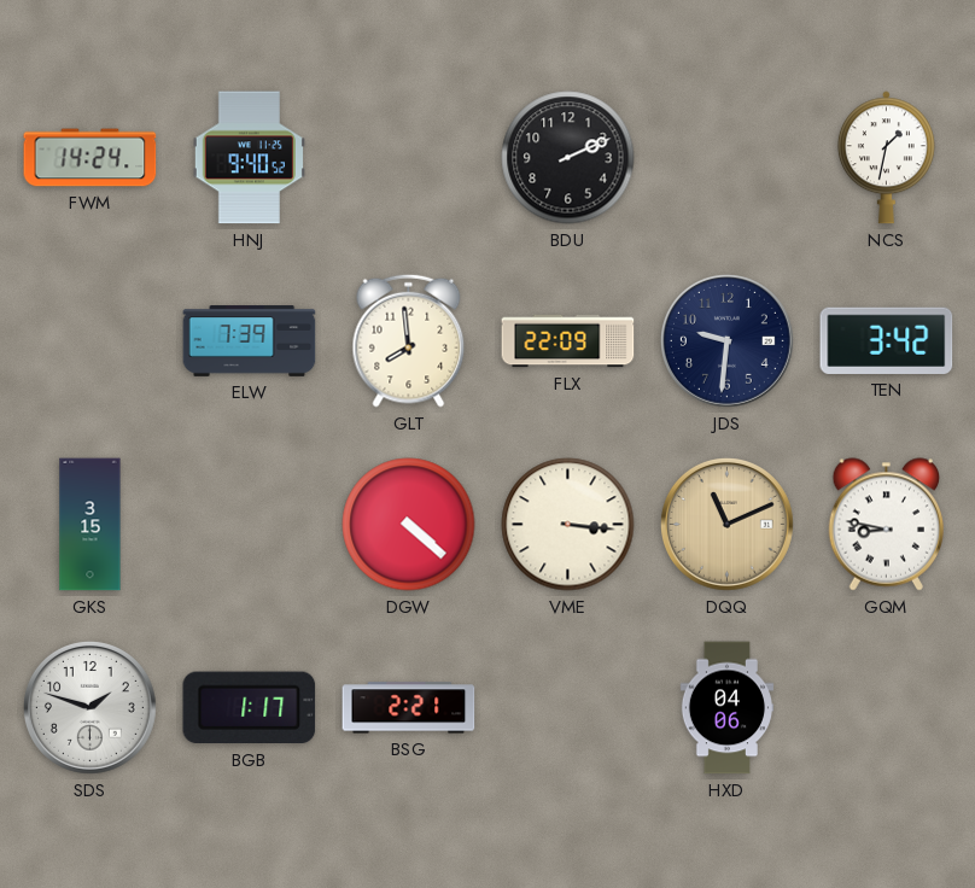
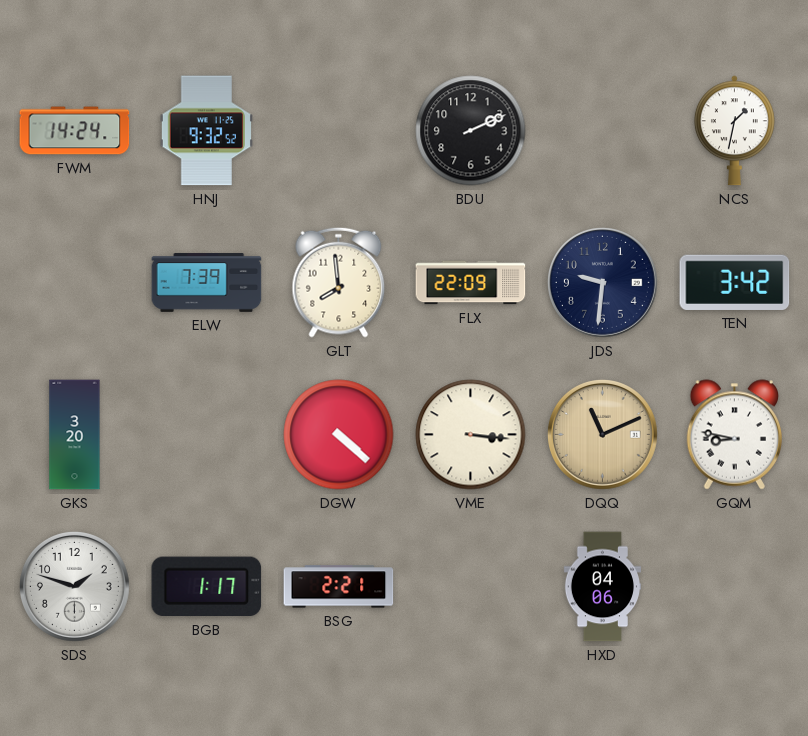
HNJ: 9:40 -> 9:32 (206, 131)
GKS: 3:15 -> 3:20 (75, 435)
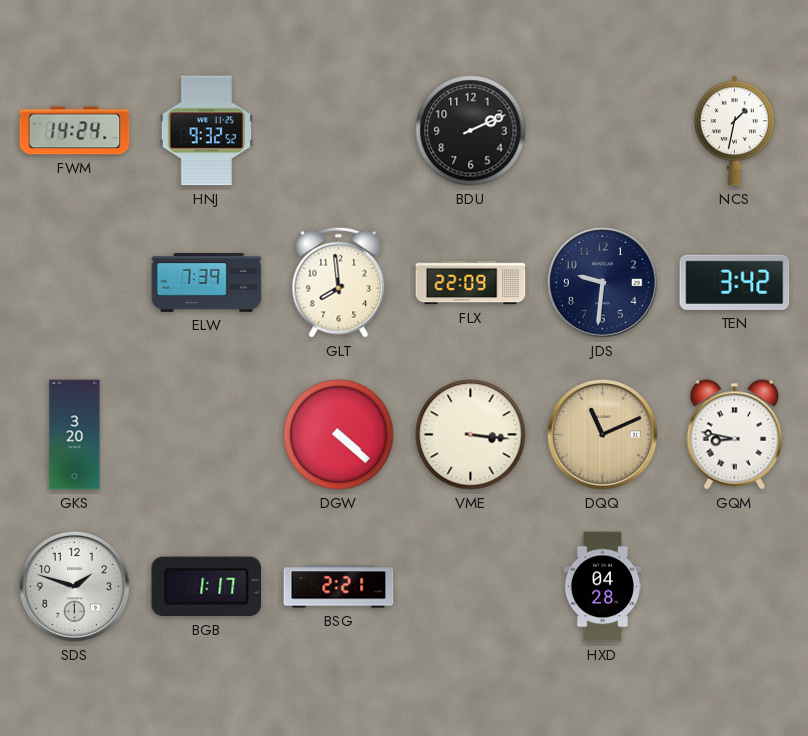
HXD: 04:06 -> 04:28 (602, 587)
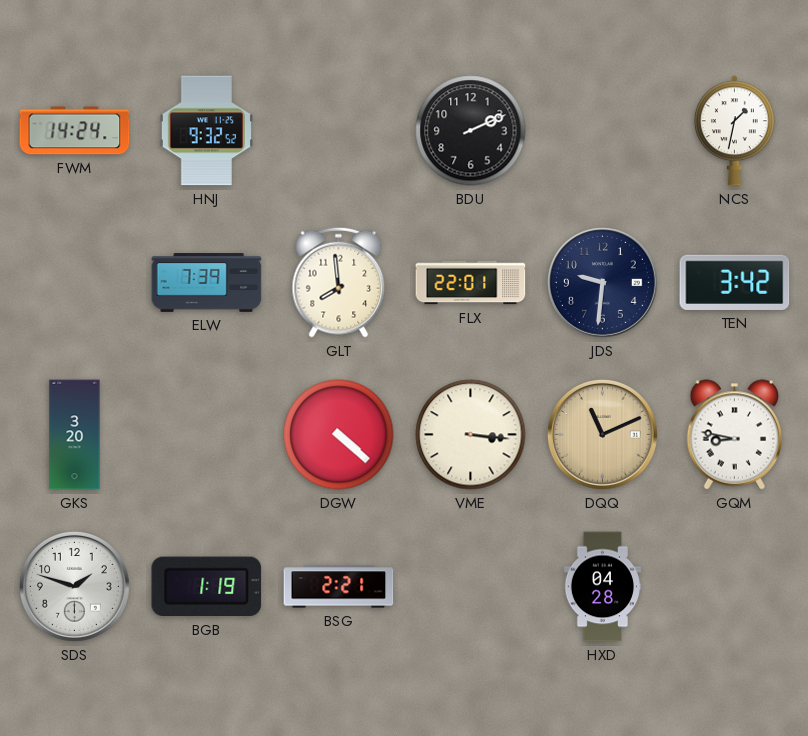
FLX: 22:09 -> 22:01 (471, 283)
BGB: 1:17 -> 1:19 (207, 587)
